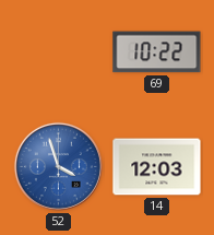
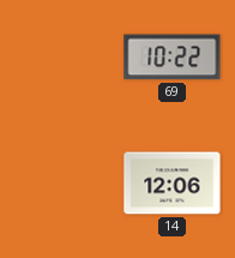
52: 3:57 -> none (58, 166)
14: 12:03 -> 12:06 (173, 184)
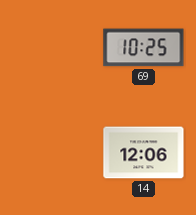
69: 10:22 -> 10:25 (144, 48)
